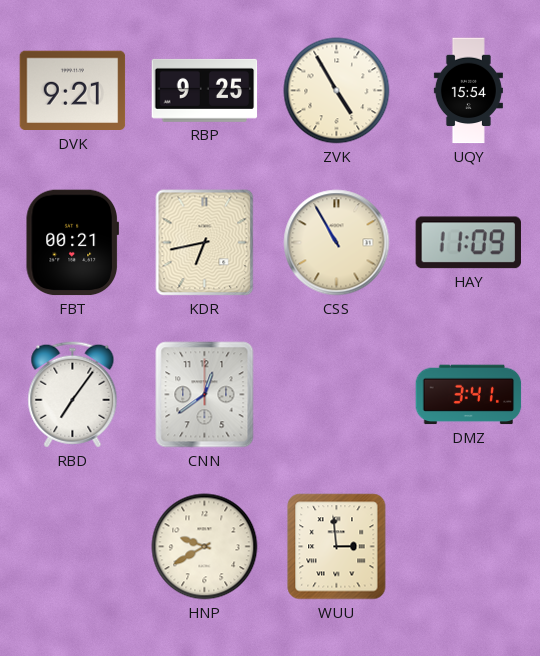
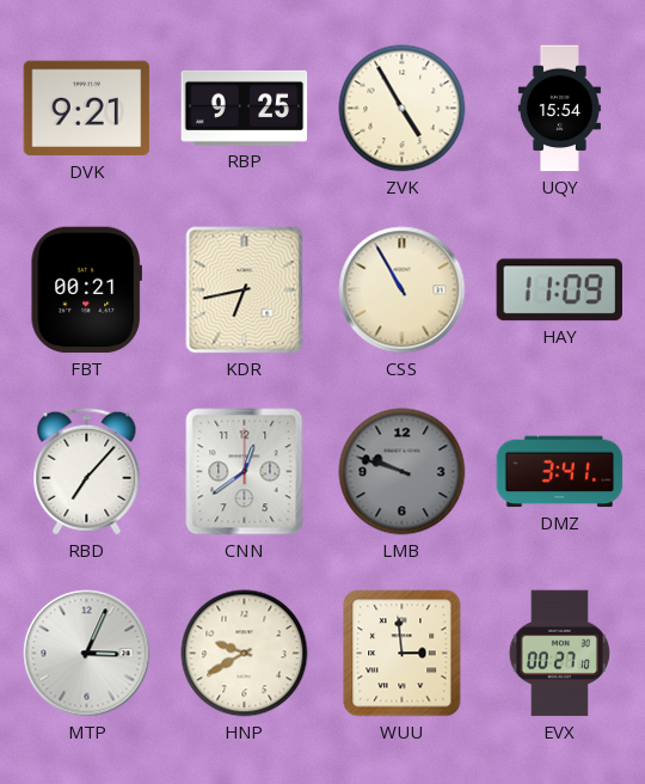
RBD: 7:06 -> 7:07 (87, 472)
LMB: none -> 9:48 (403, 472)
MTP: none -> 3:04 (87, 654)
EVX: none -> 00:27 (559, 654)
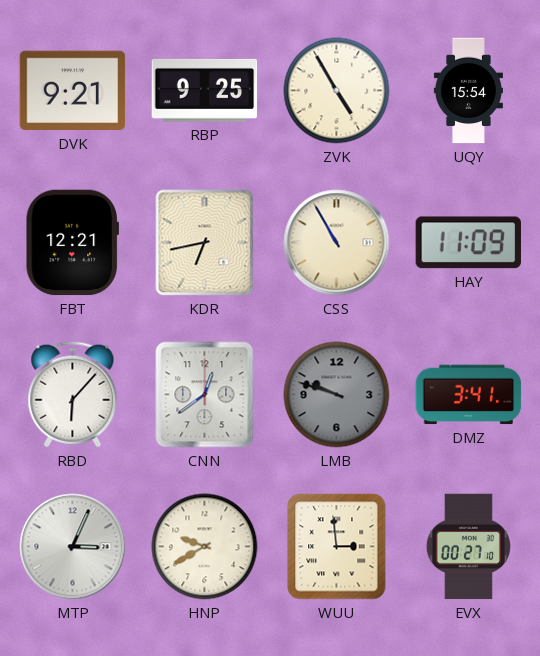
FBT: 00:21 -> 12:21 (72, 243)
RBD: 7:07 -> 6:07 (73, 395)
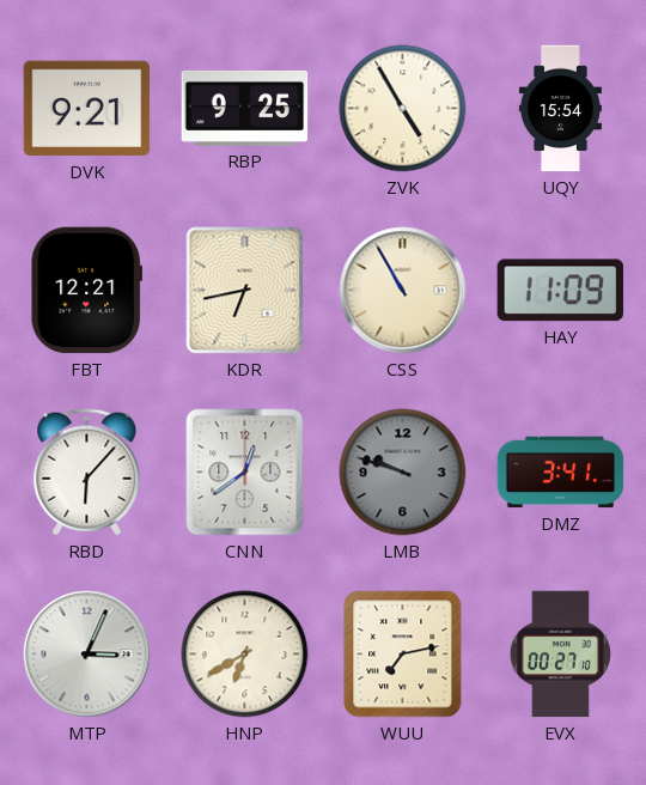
HNP: 9:40 -> 6:40 (245, 655)
WUU: 2:59 -> 7:13 (403, 655)
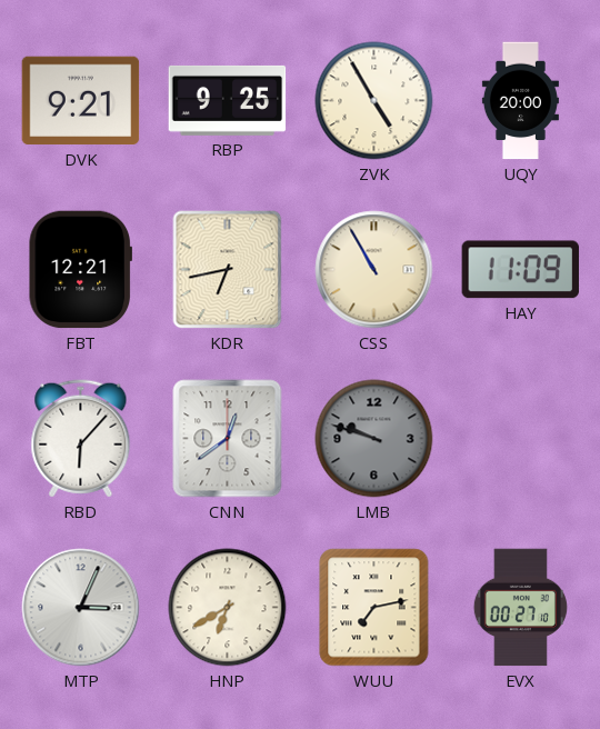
UQY: 15:54 -> 20:00 (520, 101)
DMZ: 3:41 -> none (561, 473)
